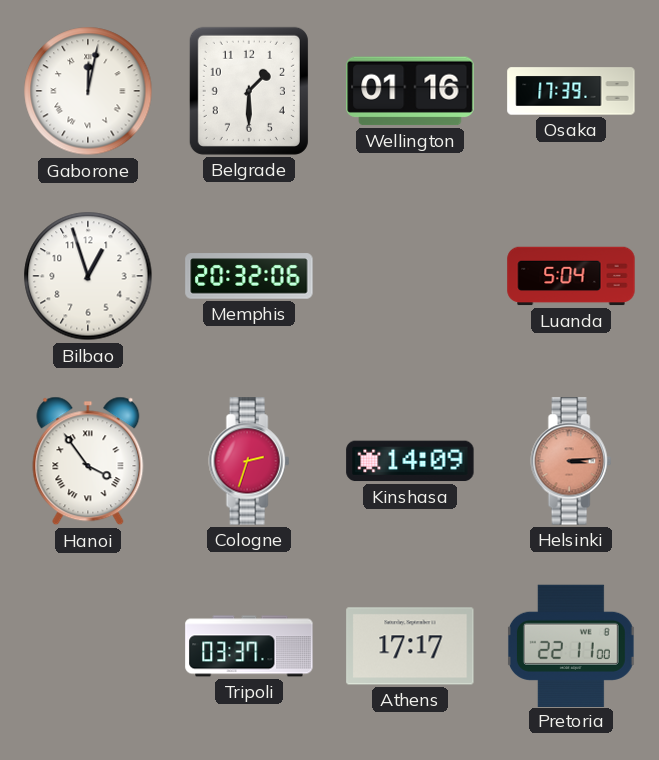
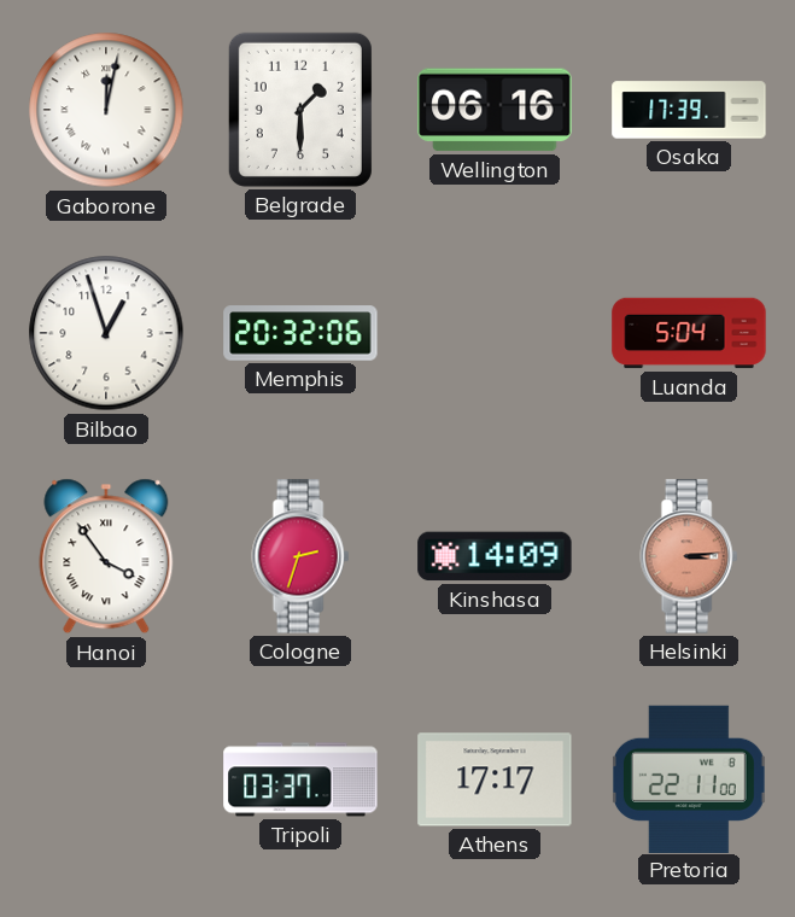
Wellington: 01:16 -> 06:16 (495, 110)
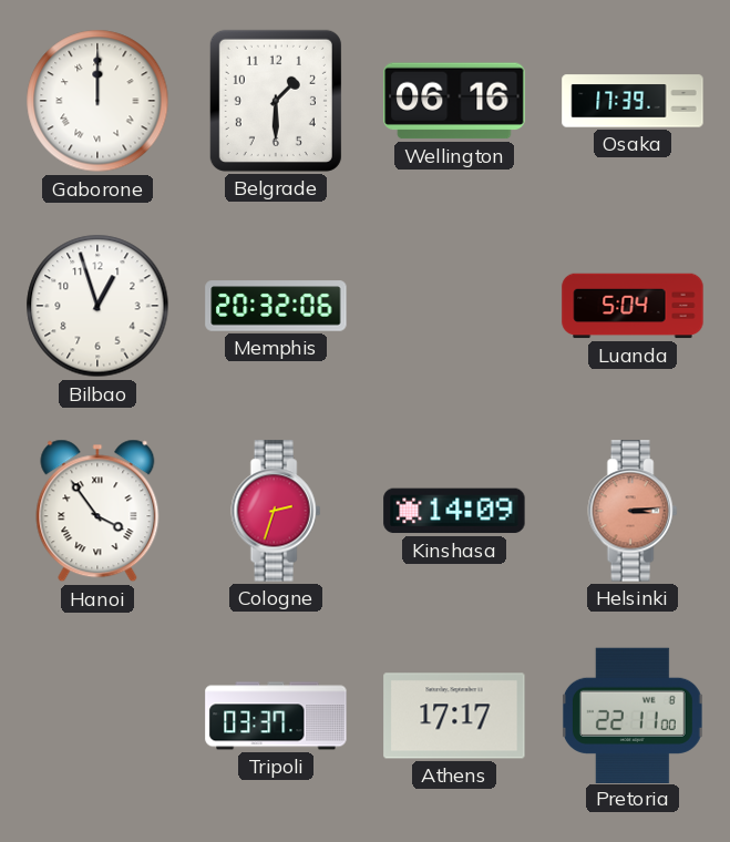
Gaborone: 12:02 -> 12:00 (97, 101)
